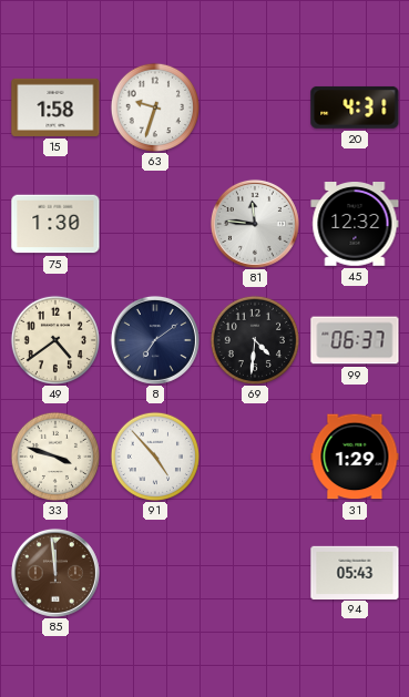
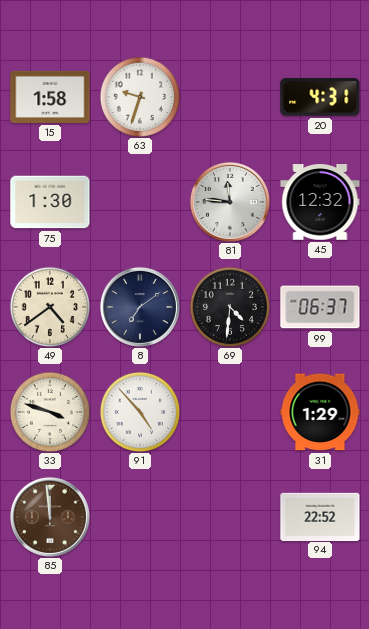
94: 05:43 -> 22:52 (320, 516)
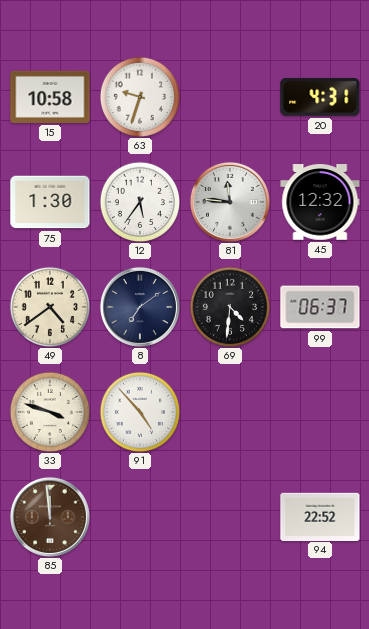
15: 1:58 -> 10:58 (50, 97)
12: none -> 5:36 (139, 201)
31: 1:29 -> none (320, 412)
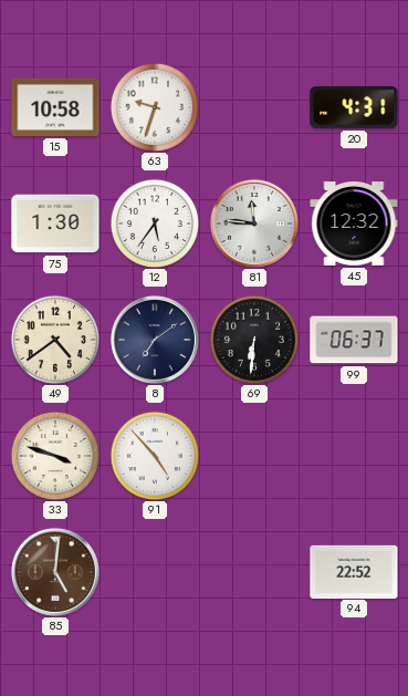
69: 4:31 -> 6:31 (253, 339)
85: 11:59 -> 5:01 (55, 572)
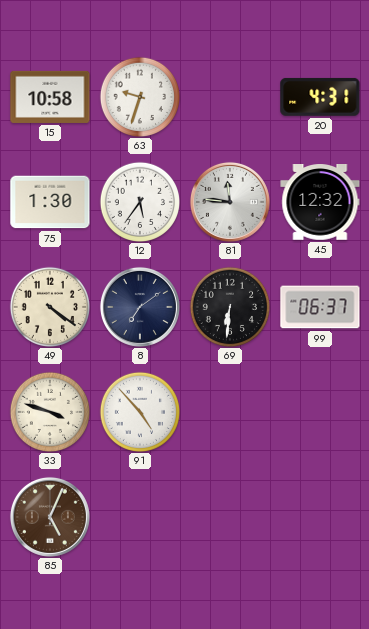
49: 4:39 -> 4:21 (49, 306)
85: 5:01 -> 5:04 (50, 517)
94: 22:52 -> none (354, 571)
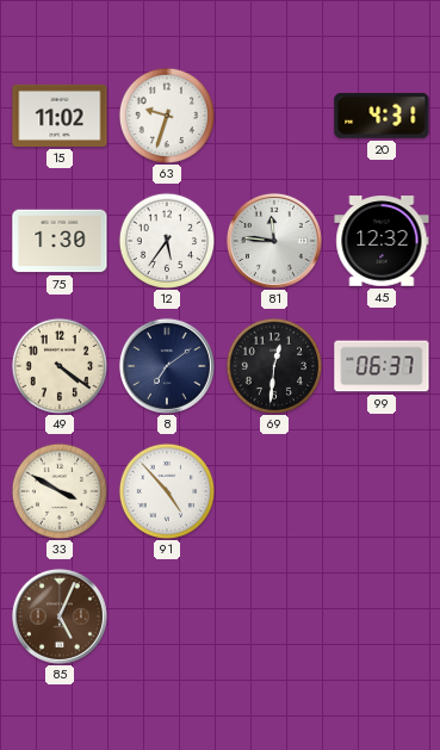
15: 10:58 -> 11:02 (60, 116)
69: 6:31 -> 12:31 (273, 365)
33: 3:48 -> 3:50 (58, 490)
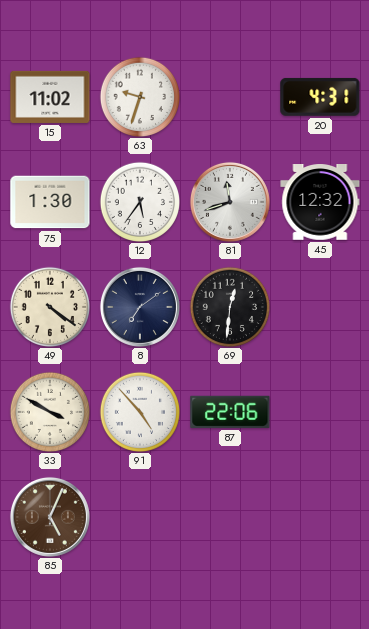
81: 11:46 -> 11:42 (230, 202)
99: 06:37 -> none (382, 366)
87: none -> 22:06 (230, 412)
